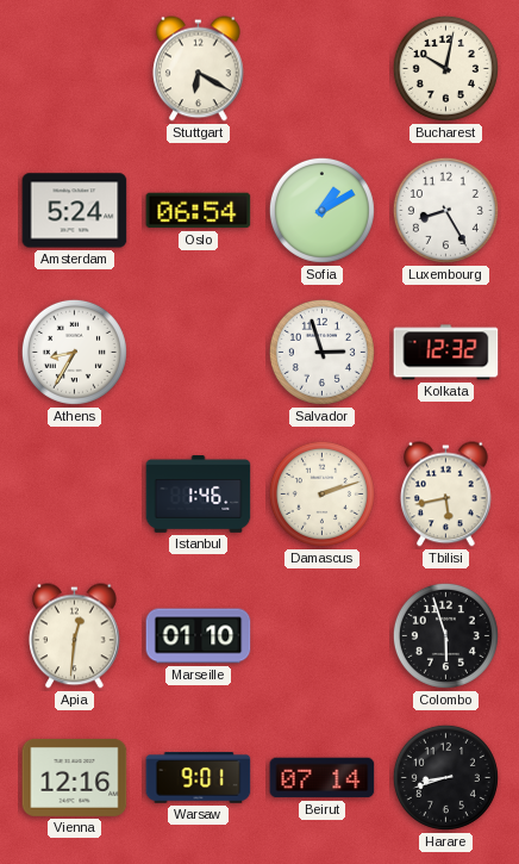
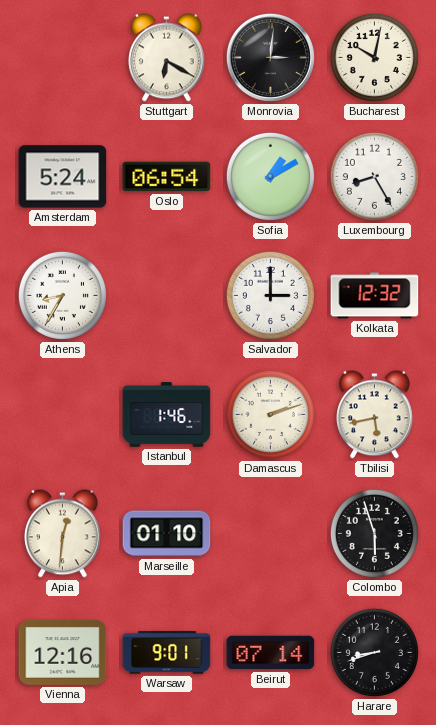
Monrovia: none -> 3:01 (270, 57)
Salvador: 2:57 -> 3:00 (270, 295)
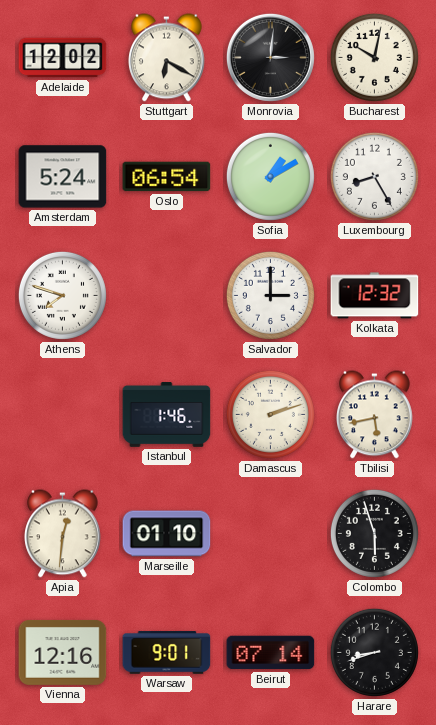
Adelaide: none -> 12:02 (63, 58)
Athens: 8:35 -> 7:48 (62, 295)
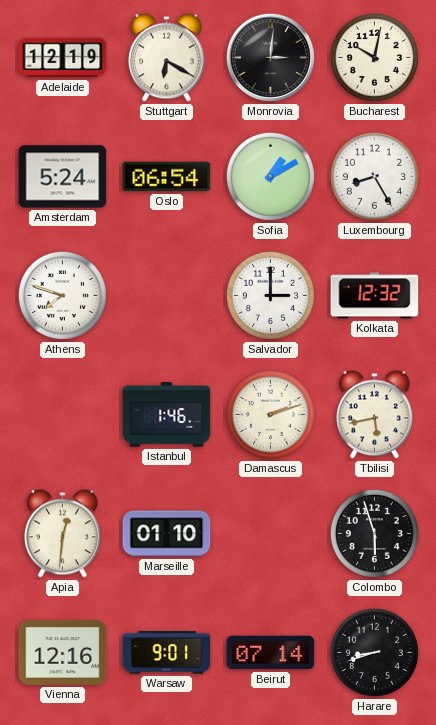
Adelaide: 12:02 -> 12:19 (63, 58)
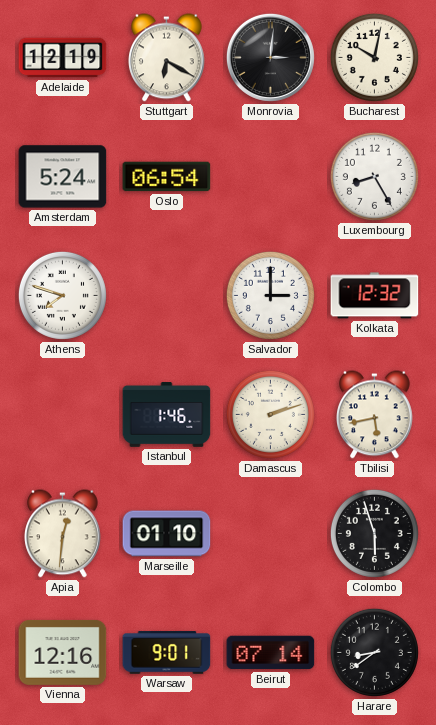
Sofia: 1:10 -> none (270, 176)
Harare: 8:42 -> 8:39 (374, 652)
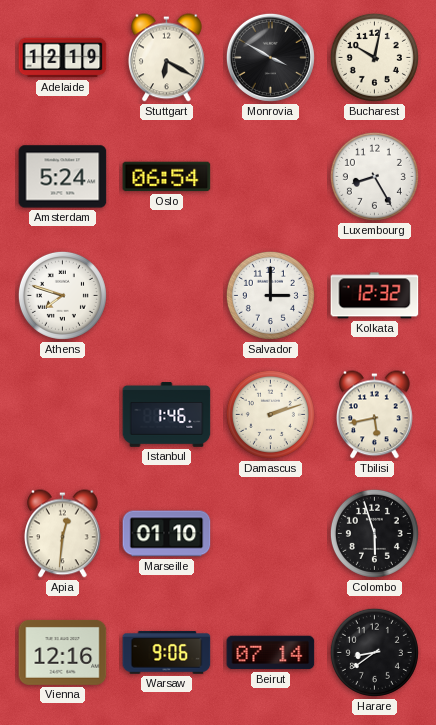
Monrovia: 3:01 -> 3:50 (270, 57)
Warsaw: 9:01 -> 9:06 (167, 653)
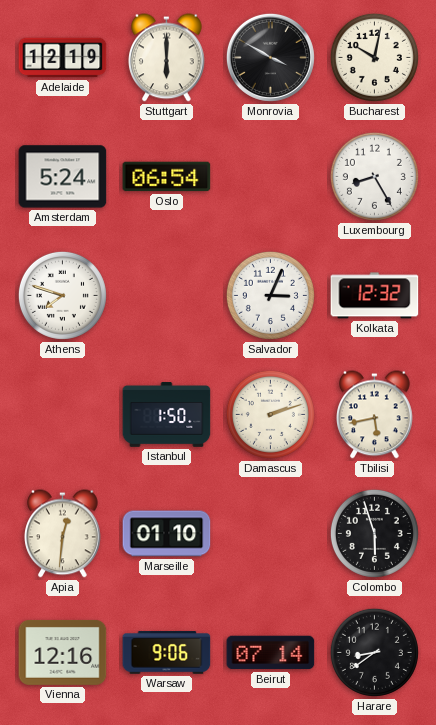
Stuttgart: 6:20 -> 6:00 (167, 58)
Salvador: 3:00 -> 3:04 (270, 295)
Istanbul: 1:46 -> 1:50 (167, 415)
